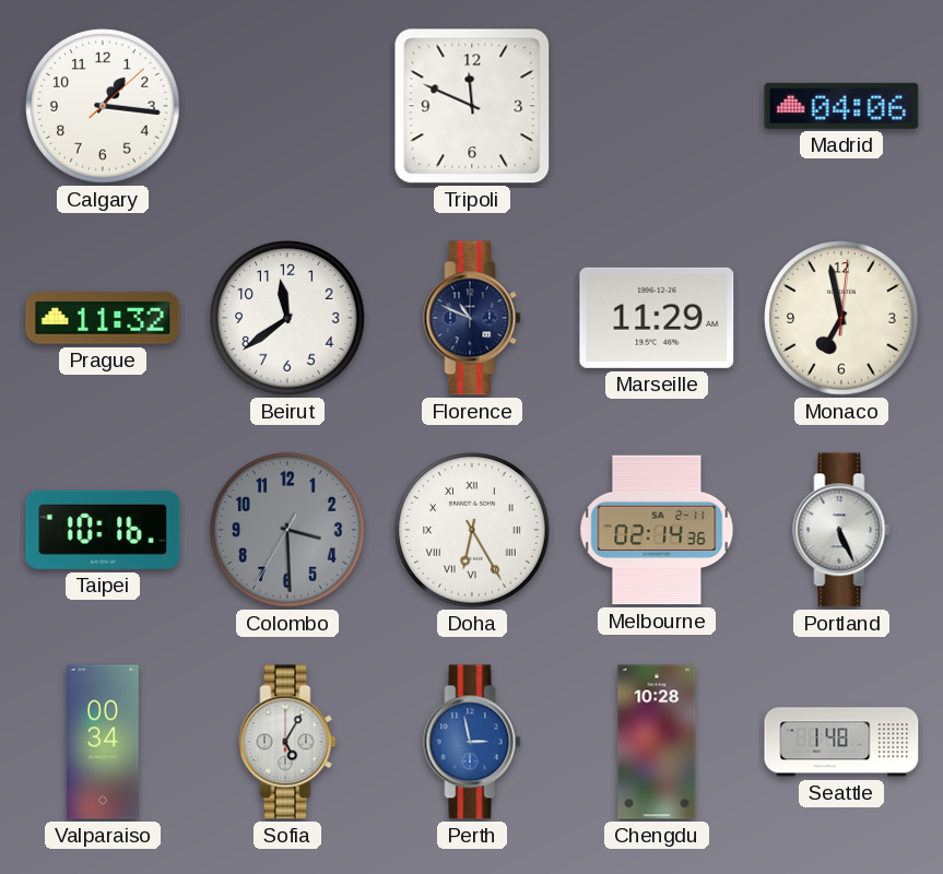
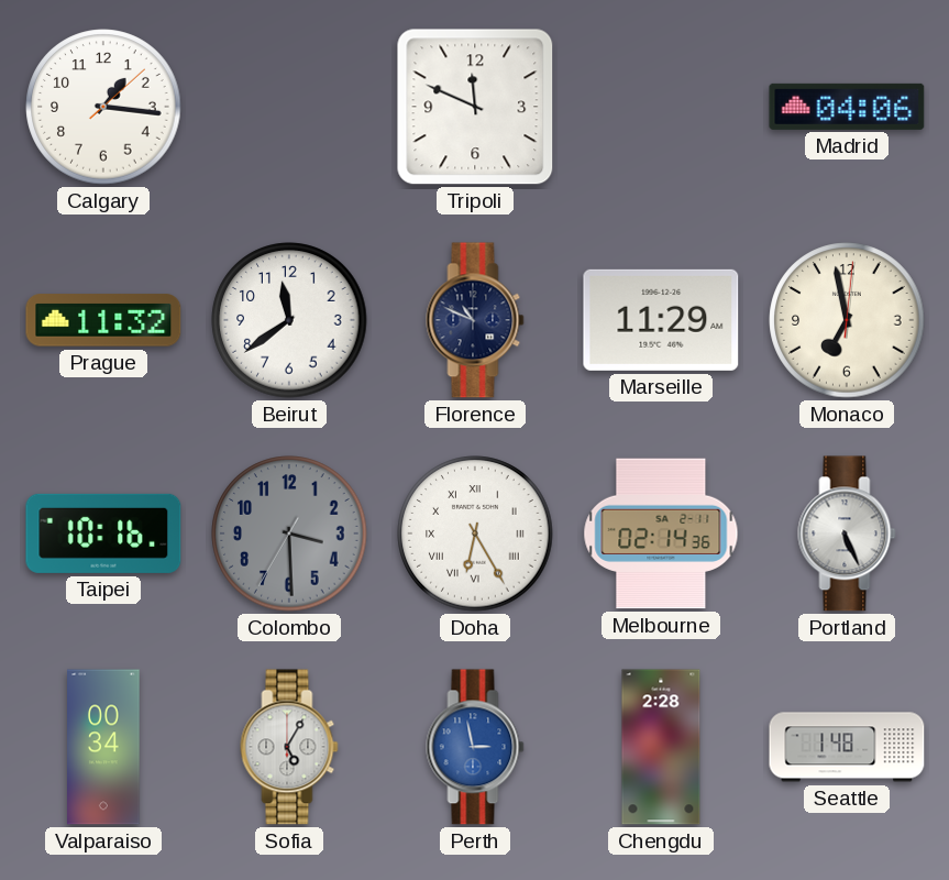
Chengdu: 10:28 -> 2:28 (661, 747)
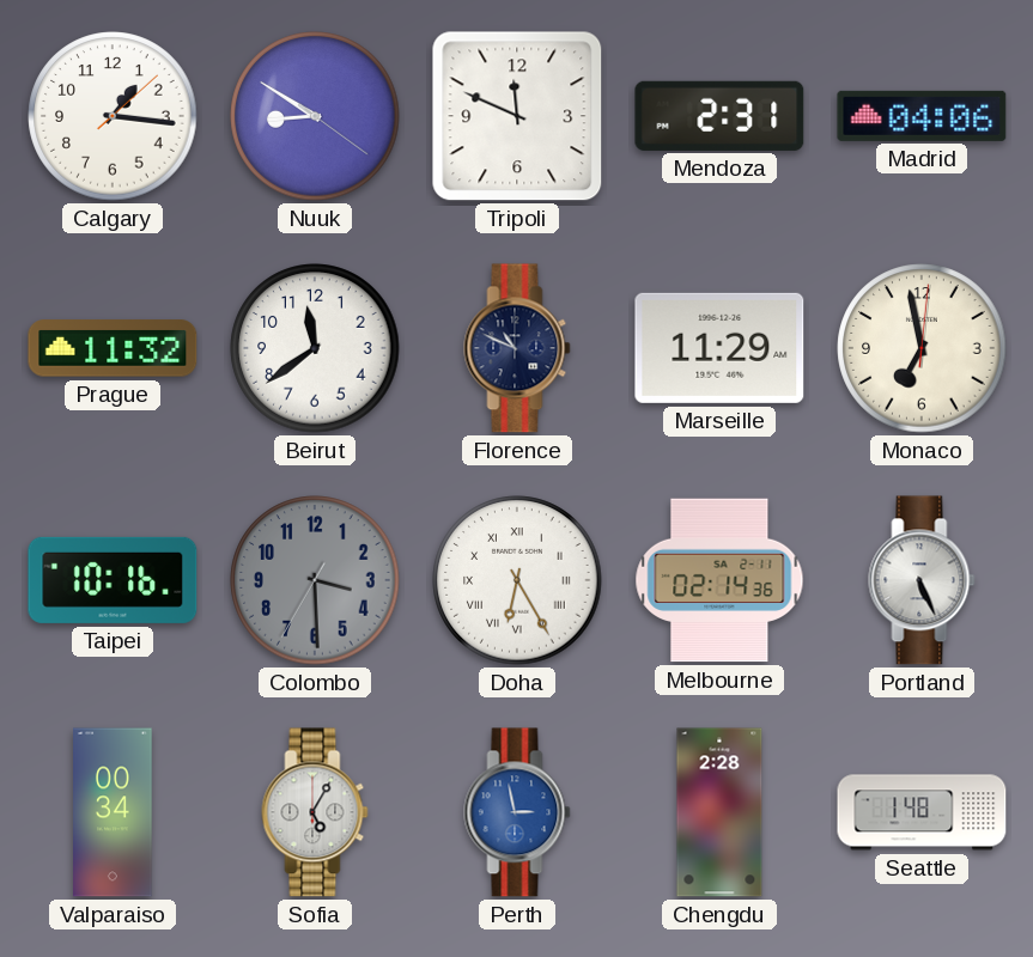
Nuuk: none -> 8:50 (315, 116)
Mendoza: none -> 2:31 (719, 116)
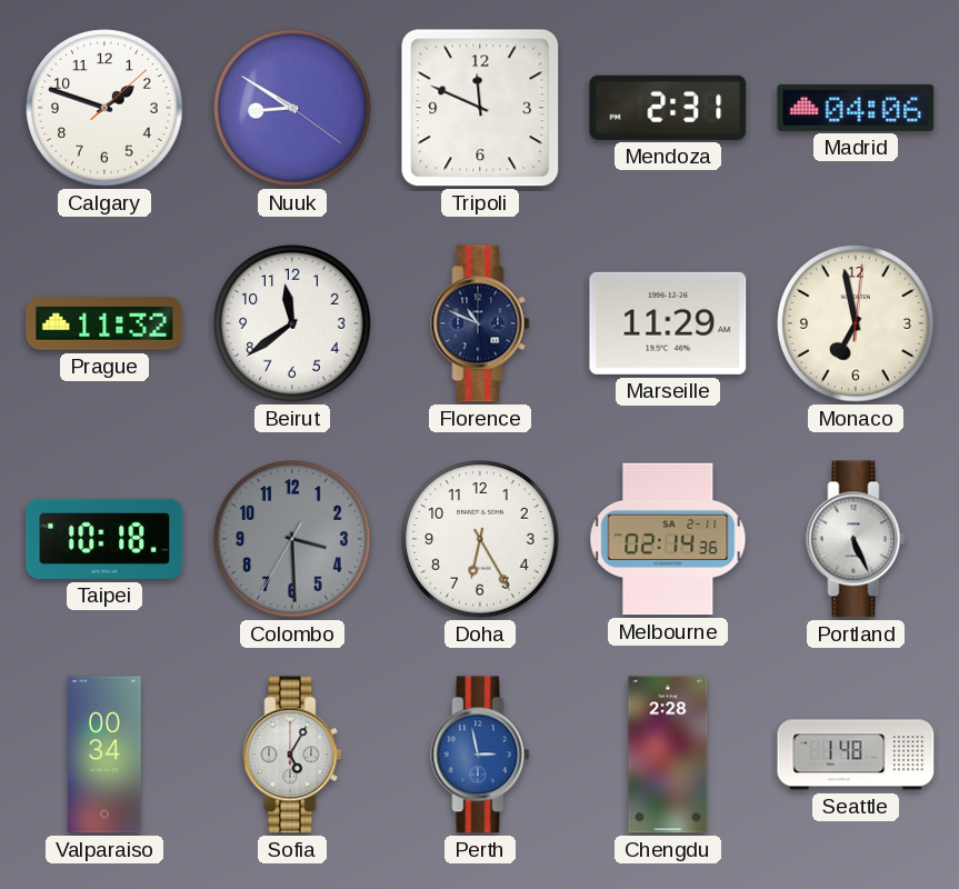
Calgary: 1:16 -> 1:48 (104, 108)
Taipei: 10:16 -> 10:18 (104, 539)
Doha numerals: Roman -> Arabic (480, 539)
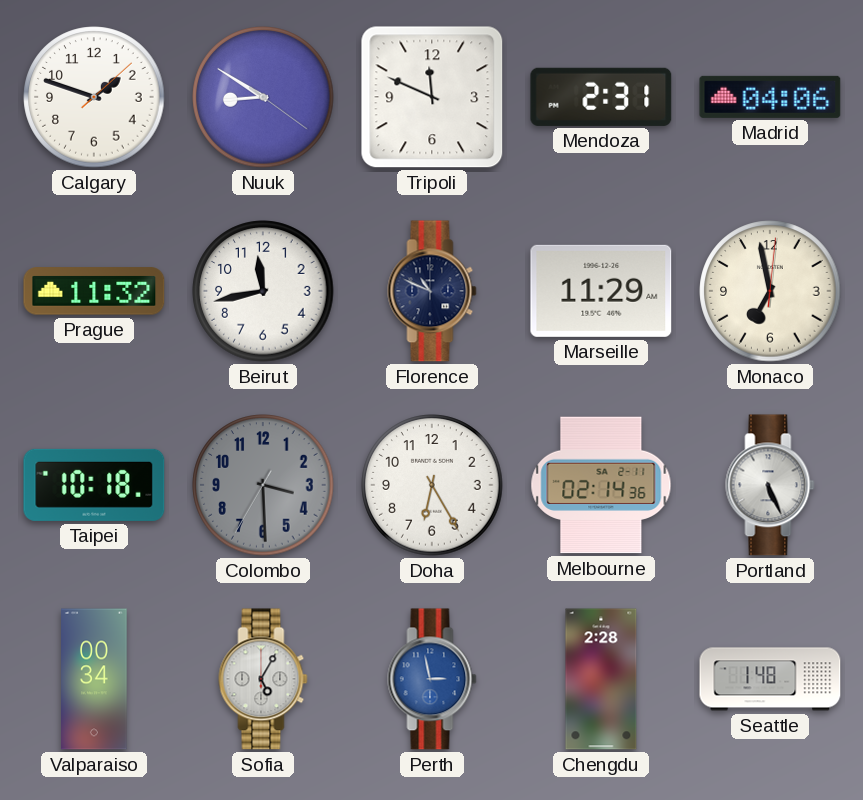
Beirut: 11:39 -> 11:43 (263, 291)
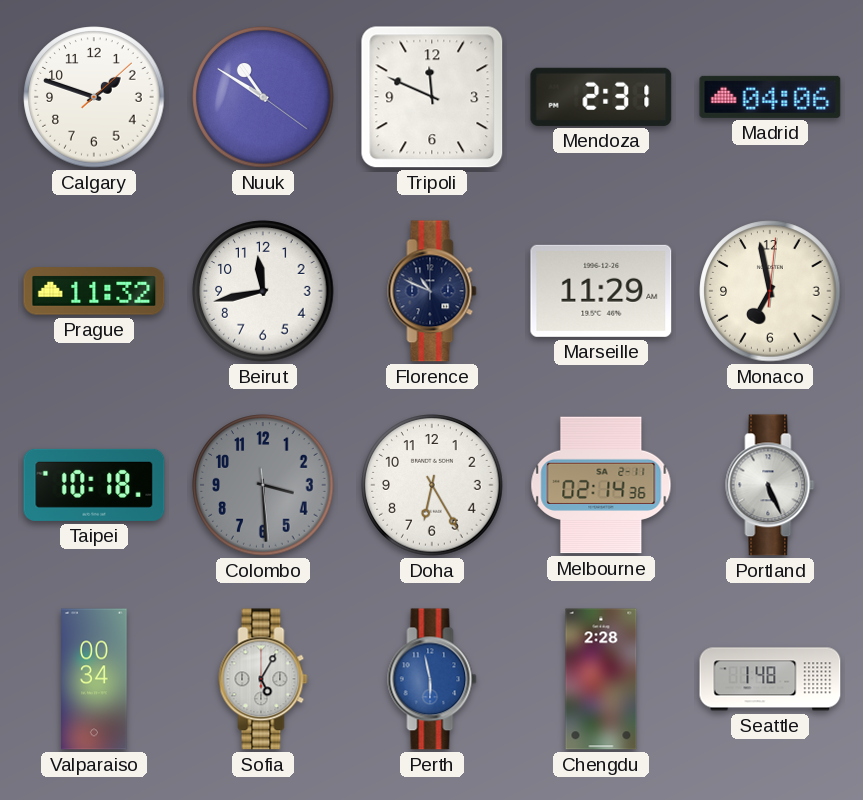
Nuuk: 8:50 -> 10:50 (263, 97)
Colombo: 3:29:35 -> 3:29:29 (263, 485)
Perth: 2:58 -> 5:58 (432, 679)
